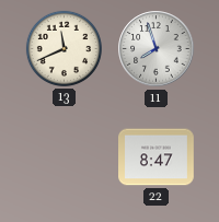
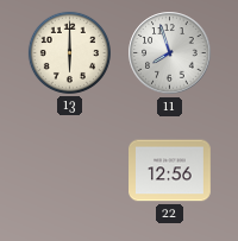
13: 11:41 -> 6:00 (69, 52)
22: 8:47 -> 12:56 (170, 171)
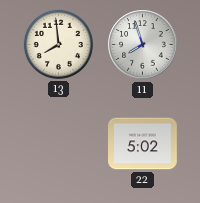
13: 6:00 -> 7:59 (58, 44)
22: 12:56 -> 5:02 (143, 144)
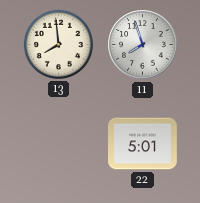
22: 5:02 -> 5:01 (143, 144)
